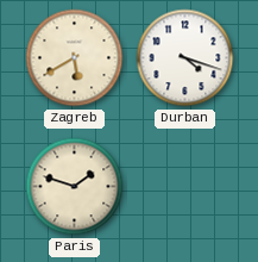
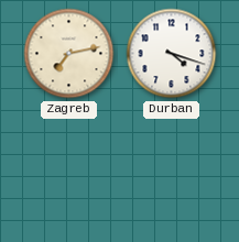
Zagreb: 5:40 -> 7:13 (69, 54)
Paris: 1:48 -> none (75, 187)
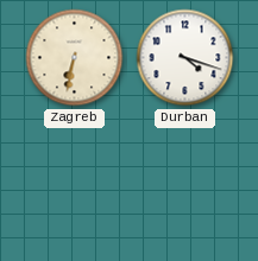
Zagreb: 7:13 -> 6:32 (75, 58)
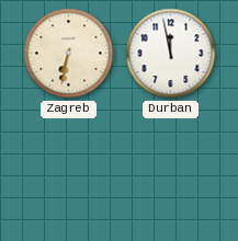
Durban: 4:18 -> 11:58 (171, 54)
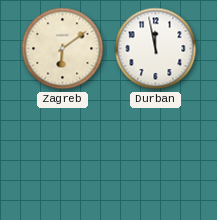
Zagreb: 6:32 -> 6:09 (63, 49)
